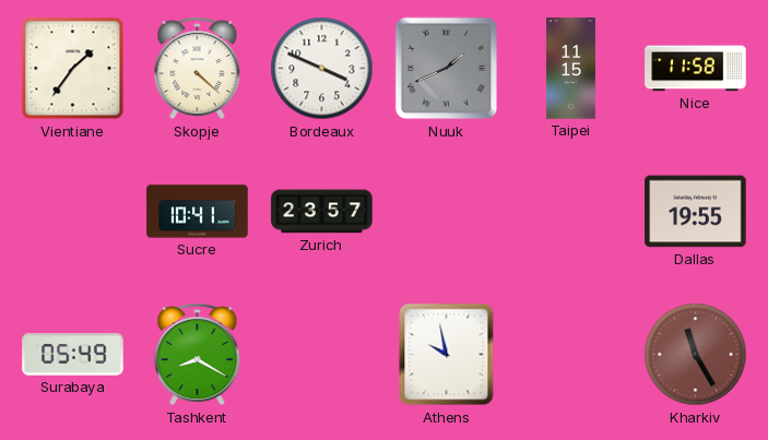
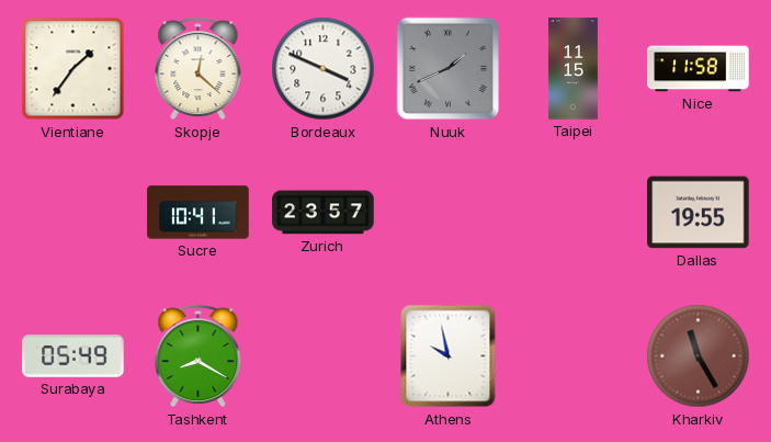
Skopje: 4:22 -> 12:22 (199, 69)
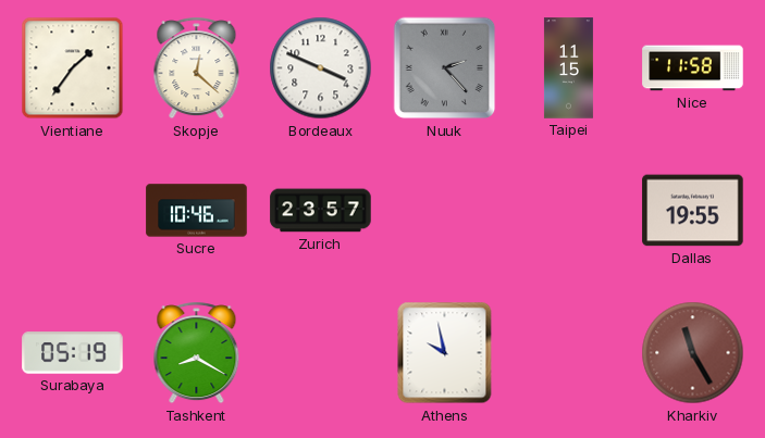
Nuuk: 1:41 -> 2:23 (445, 68)
Sucre: 10:41 -> 10:46 (197, 211)
Surabaya: 05:49 -> 05:19 (73, 353)
